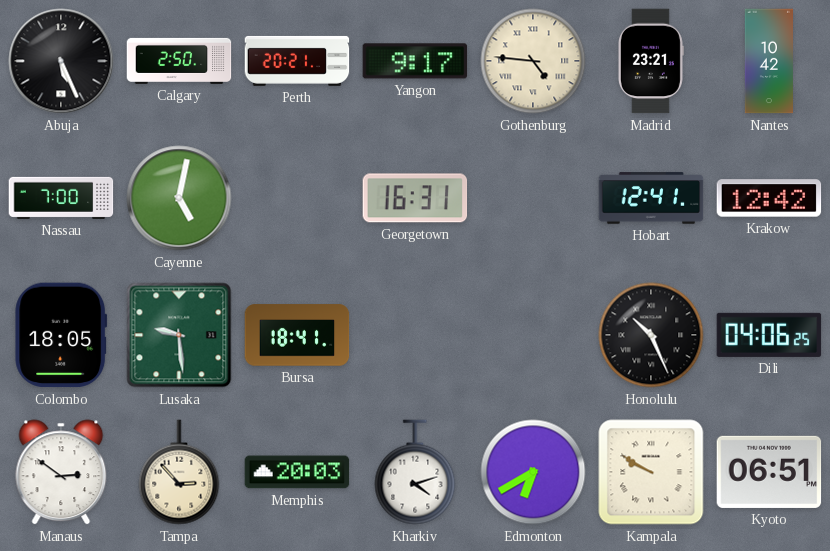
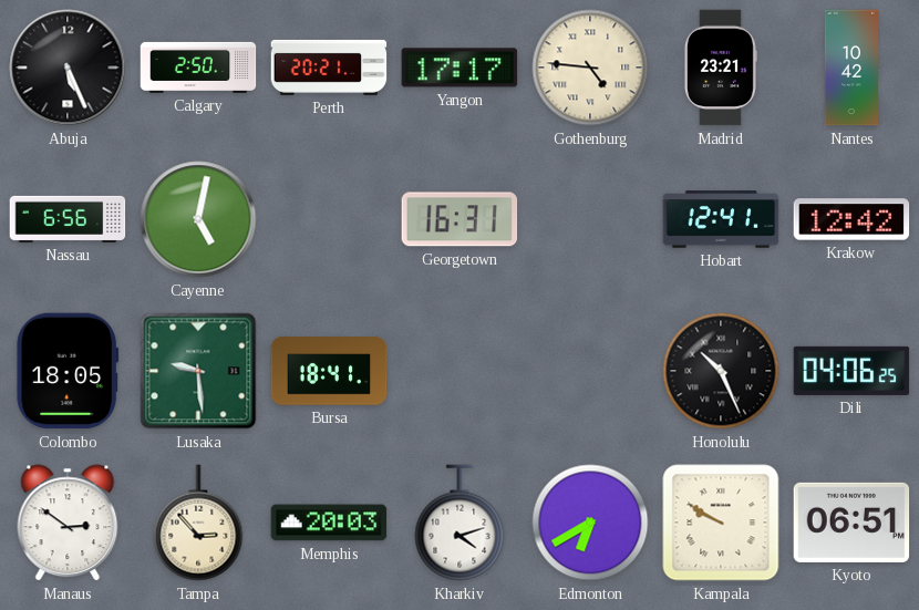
Yangon: 9:17 -> 17:17 (460, 68)
Nassau: 7:00 -> 6:56 (68, 219)
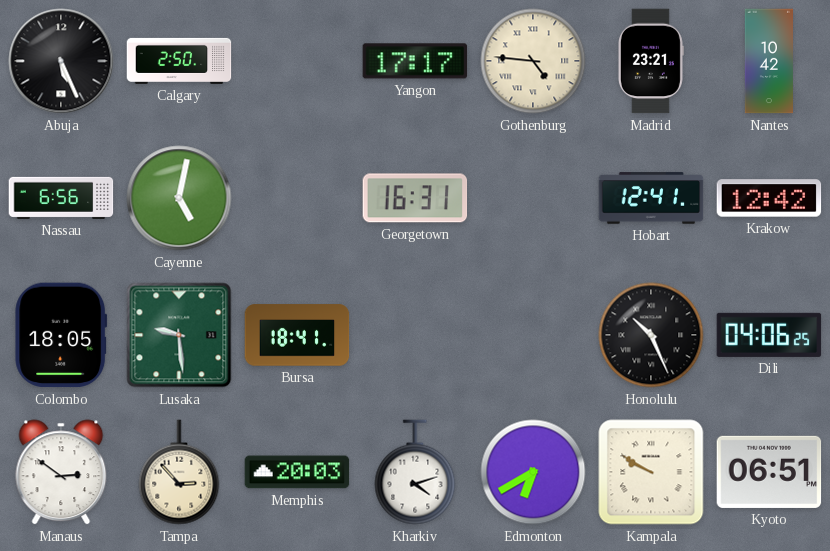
Perth: 20:21 -> none (329, 68)
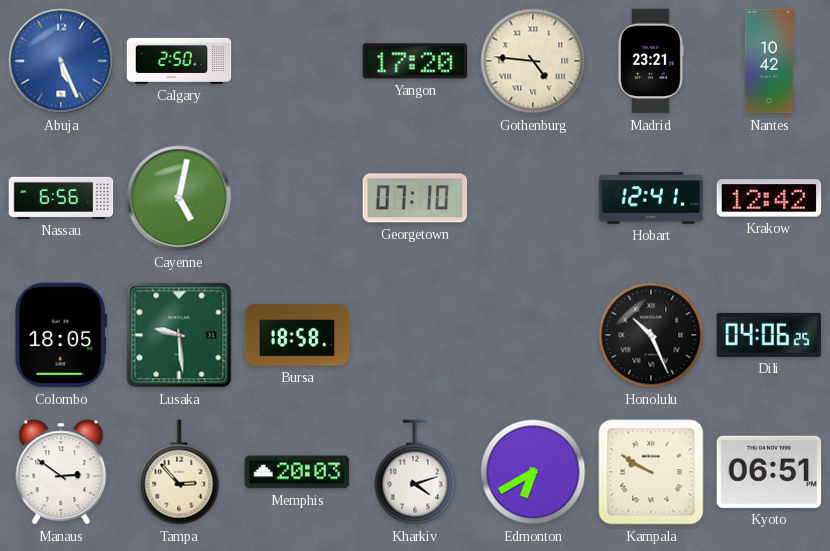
Abuja dial: black -> blue (61, 61)
Yangon: 17:17 -> 17:20 (415, 61)
Georgetown: 16:31 -> 07:10 (415, 198)
Bursa: 18:41 -> 18:58 (297, 335)
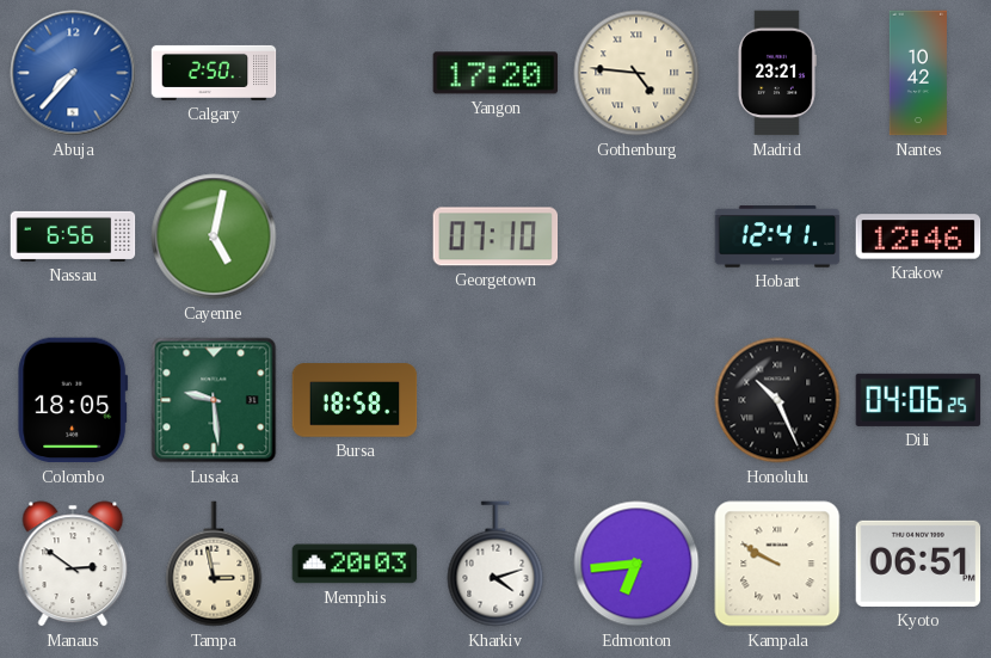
Abuja: 5:26 -> 7:37 (73, 73)
Krakow: 12:42 -> 12:46 (918, 236)
Tampa: 2:53 -> 2:58 (214, 564)
Edmonton: 6:40 -> 6:44 (636, 564)
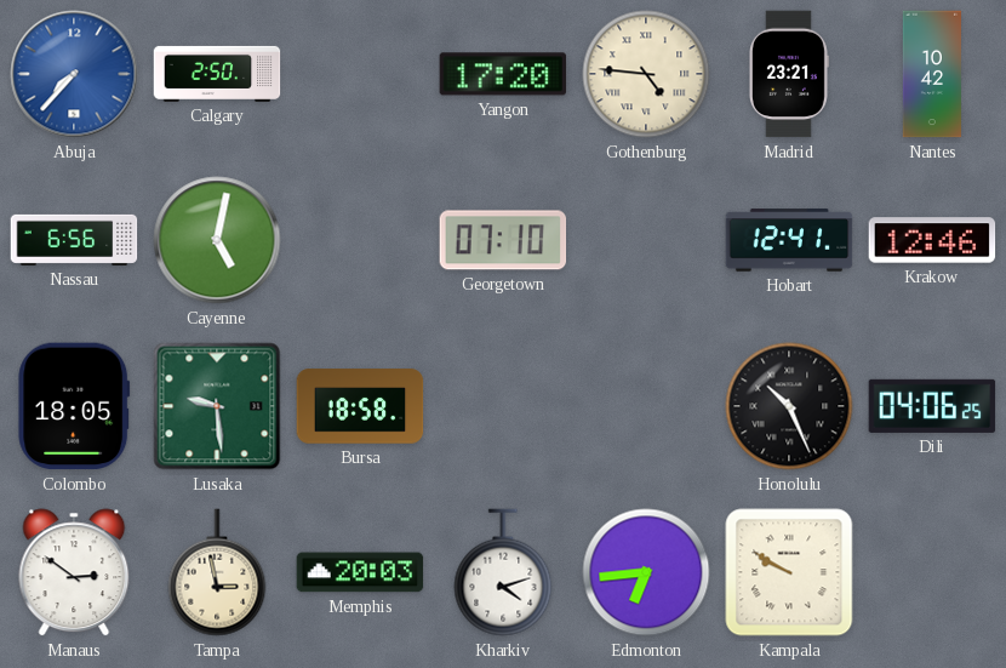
Kyoto: 06:51 -> none (918, 564)
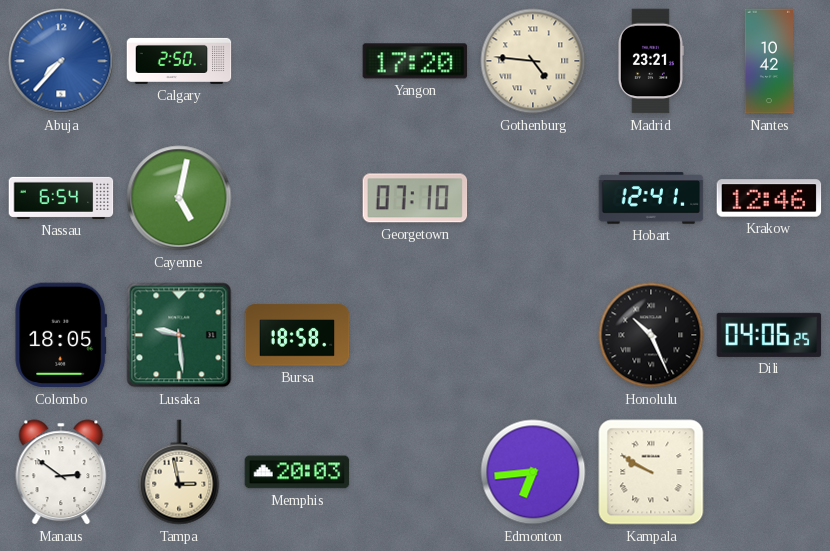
Nassau: 6:56 -> 6:54 (61, 198)
Kharkiv: 4:12 -> none (503, 572)
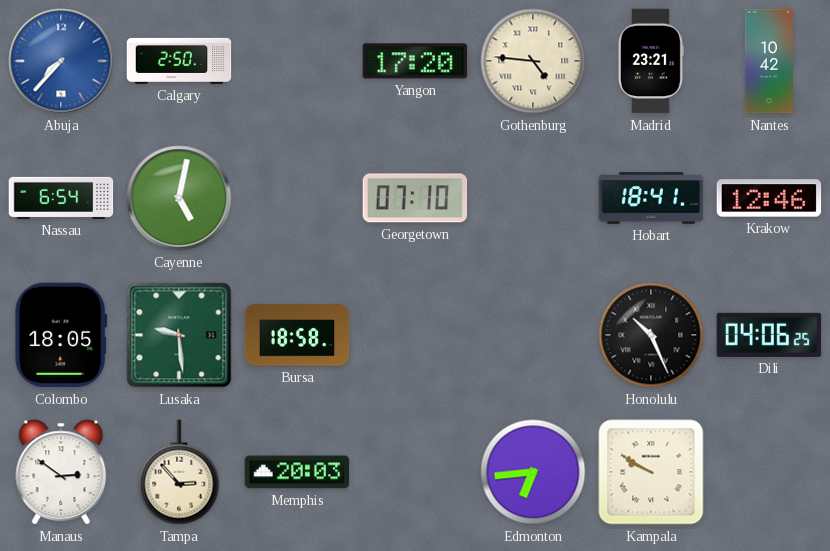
Hobart: 12:41 -> 18:41 (651, 198)
Tampa: 2:58 -> 2:53 (179, 472)
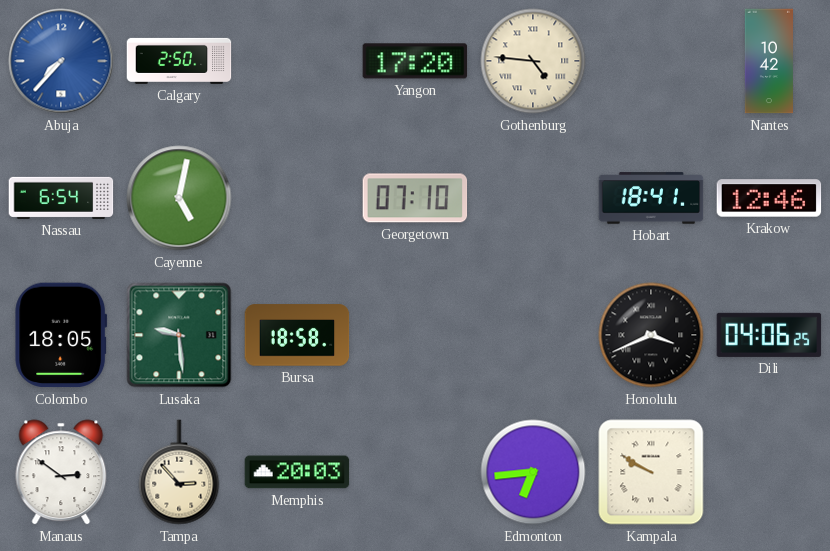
Madrid: 23:21 -> none (650, 61)
Honolulu: 10:26 -> 3:41 (651, 335)
